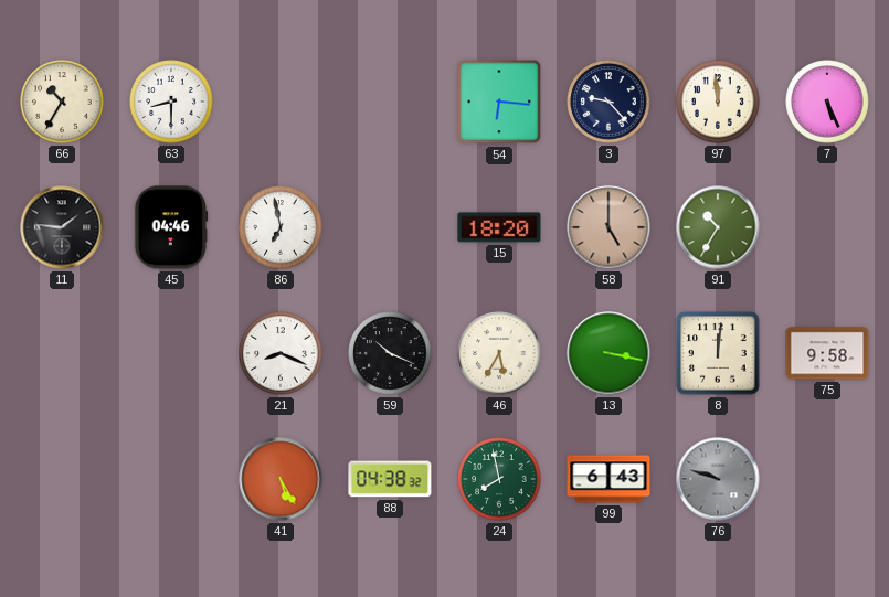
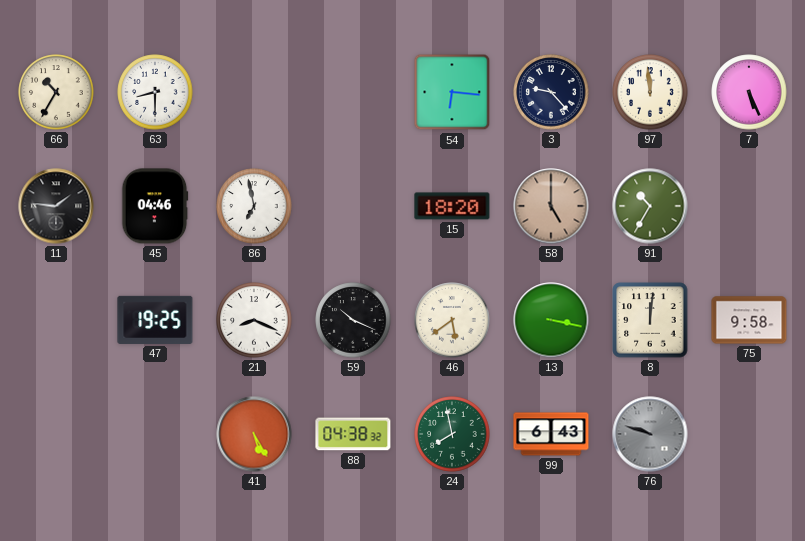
47: none -> 19:25 (155, 320)
46: 5:35 -> 5:39 (452, 320)
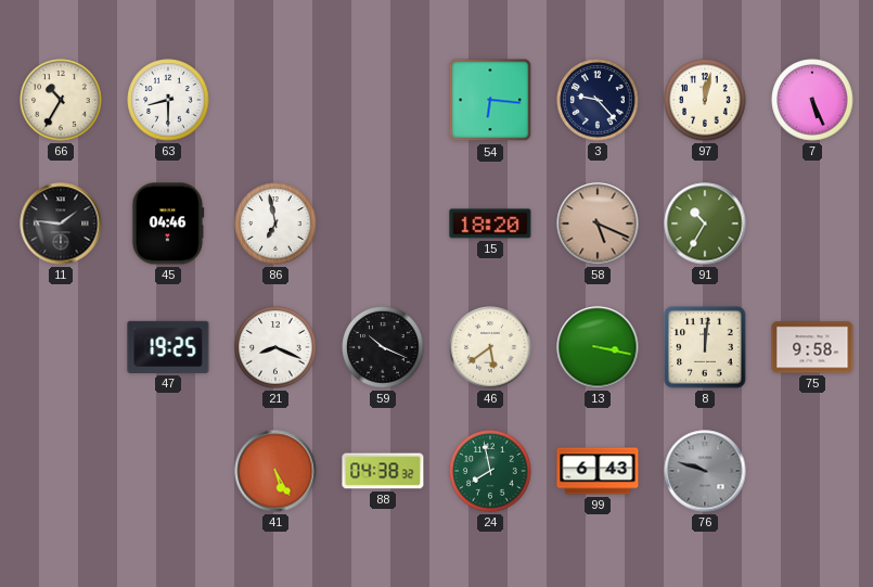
97: 11:59 -> 12:02 (705, 100)
58: 5:00 -> 5:19 (598, 224)
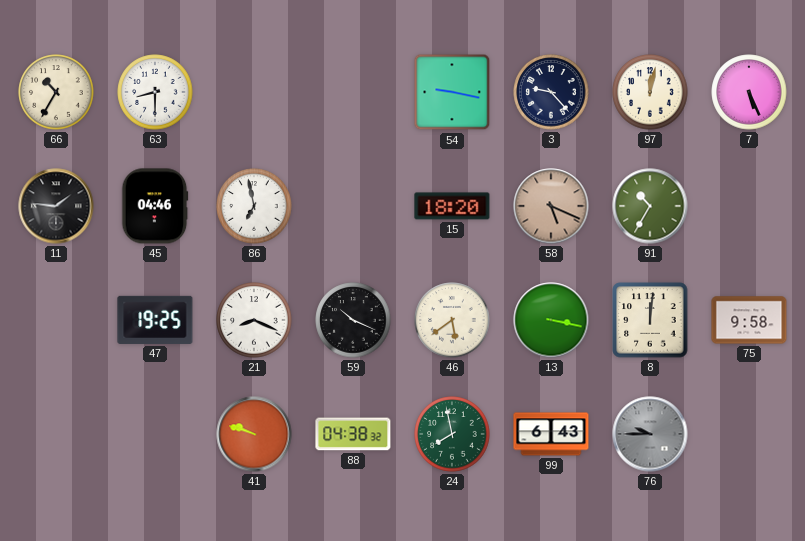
54: 6:16 -> 9:17 (452, 92)
41: 5:25 -> 9:48 (254, 434)
76: 9:48 -> 9:45 (650, 434)
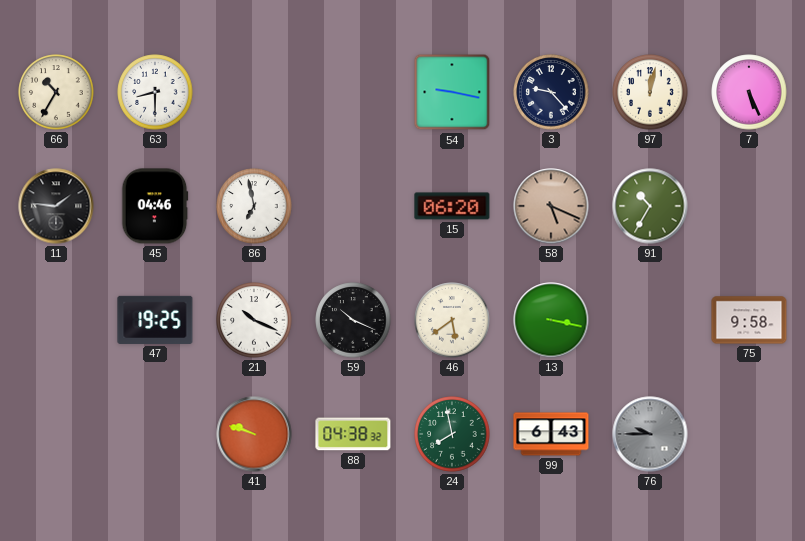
15: 18:20 -> 06:20 (452, 206)
21: 8:19 -> 10:19 (254, 320)
8: 12:01 -> none (650, 320)
